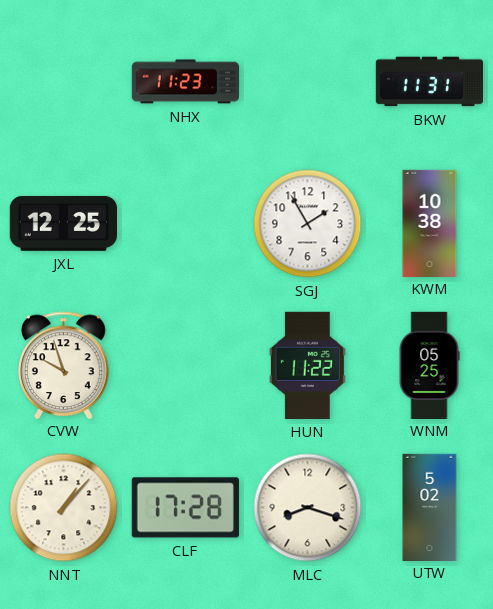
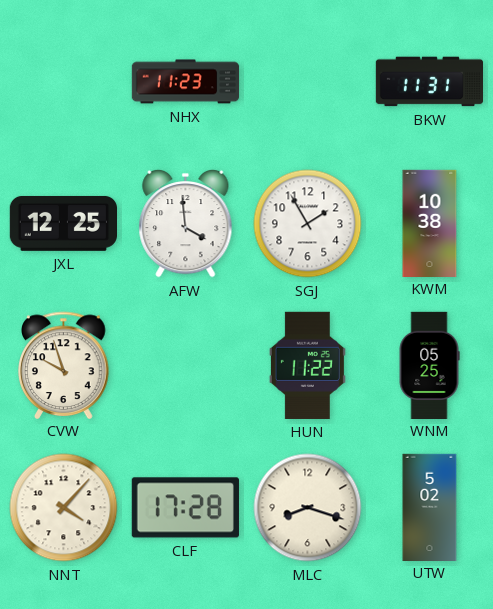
AFW: none -> 3:59 (186, 223)
NNT: 1:07 -> 4:07 (64, 508)
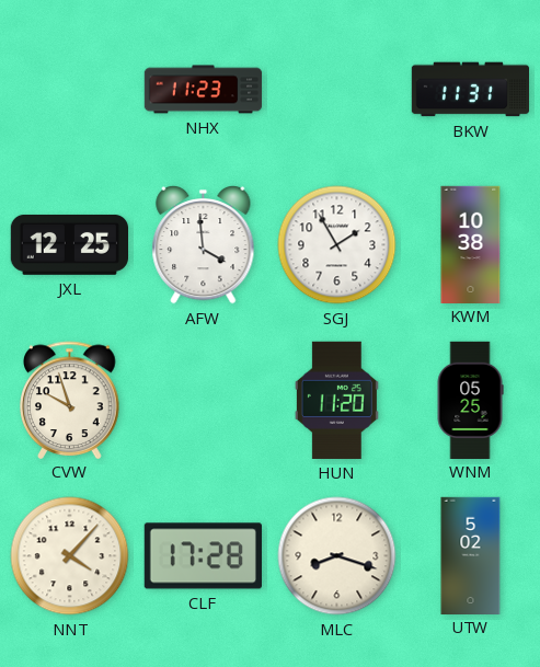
HUN: 11:22 -> 11:20 (336, 400)
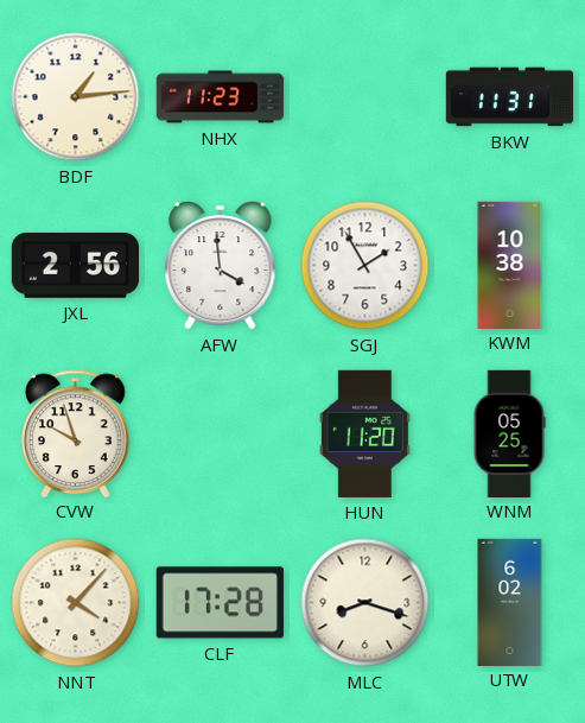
BDF: none -> 1:14 (76, 97)
JXL: 12:25 -> 2:56 (75, 265)
UTW: 5:02 -> 6:02 (510, 602)
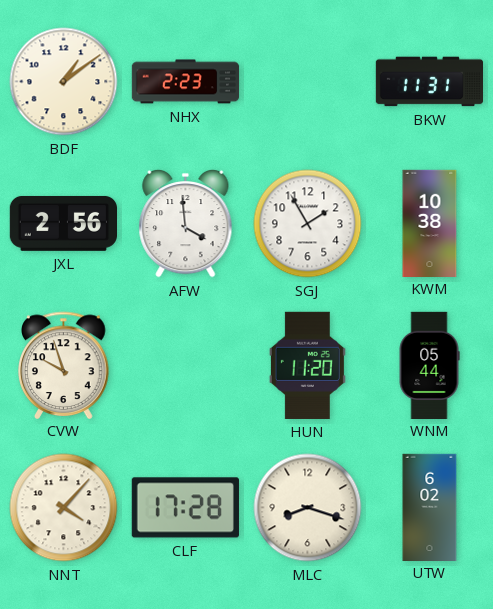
BDF: 1:14 -> 1:09 (64, 82)
NHX: 11:23 -> 2:23 (186, 82)
WNM: 05:25 -> 05:44 (429, 365)
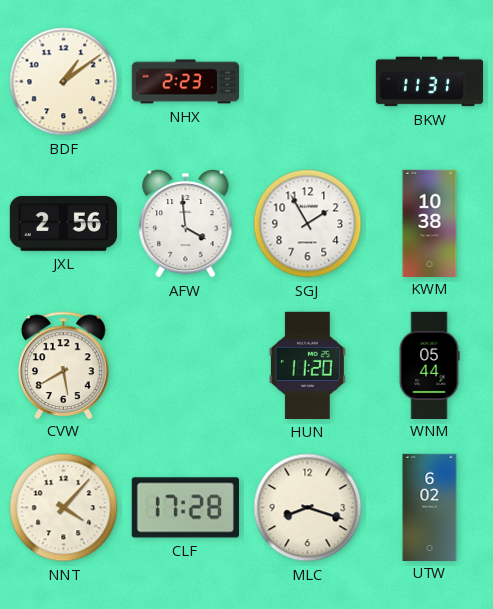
CVW: 9:57 -> 5:40 (64, 365)
